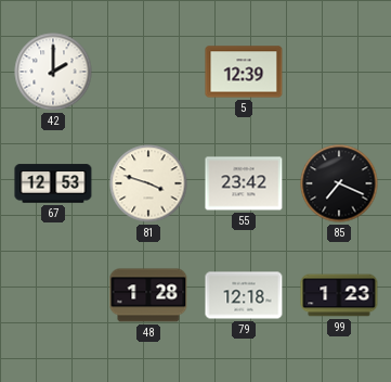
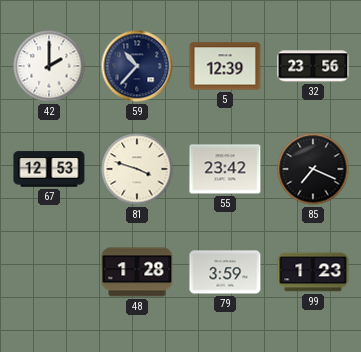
59: none -> 10:37 (137, 66)
32: none -> 23:56 (313, 66)
79: 12:18 -> 3:59 (225, 272)
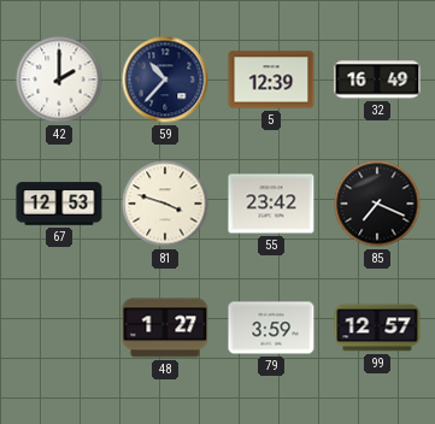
32: 23:56 -> 16:49 (377, 79)
48: 1:28 -> 1:27 (165, 328)
99: 1:23 -> 12:57 (377, 328)
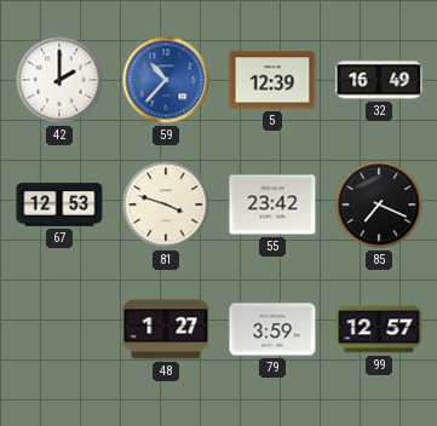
59 dial: navy -> blue (166, 80)
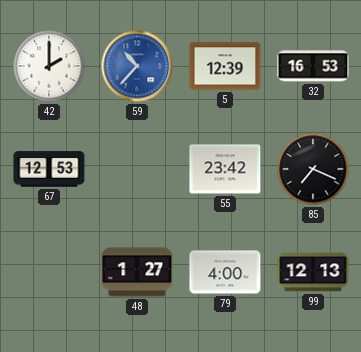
32: 16:49 -> 16:53 (313, 66)
81: 3:48 -> none (166, 205)
79: 3:59 -> 4:00 (225, 272)
99: 12:57 -> 12:13 (313, 272)
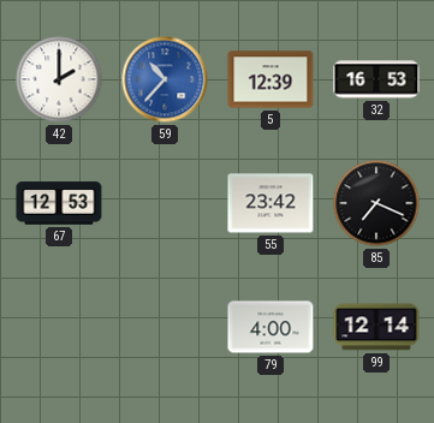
48: 1:27 -> none (137, 272)
99: 12:13 -> 12:14 (376, 327)
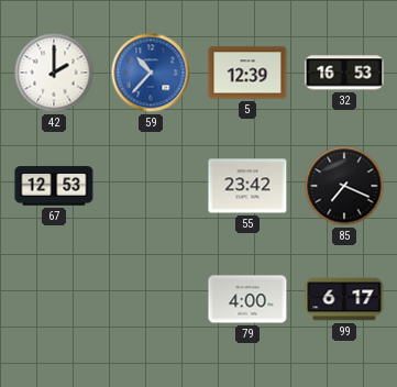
99: 12:14 -> 6:17 (344, 299)
